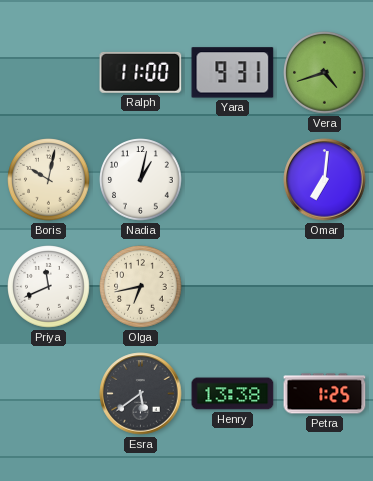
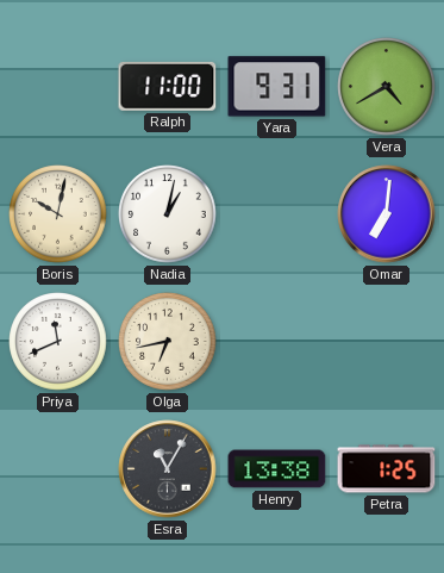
Vera: 4:42 -> 4:40 (387, 87)
Esra: 5:39 -> 11:05 (168, 469)
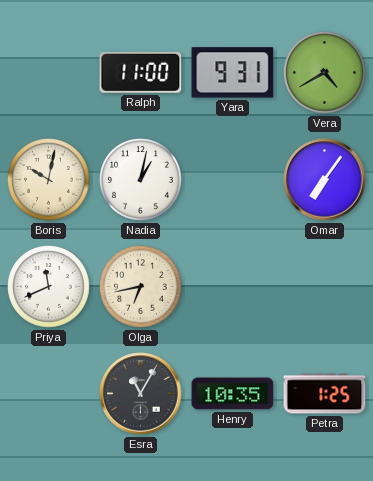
Omar: 7:01 -> 7:06 (325, 180)
Henry: 13:38 -> 10:35 (233, 394)
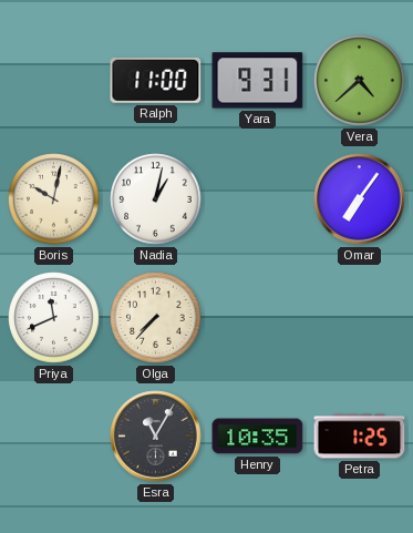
Vera: 4:40 -> 4:38 (360, 81)
Olga: 6:43 -> 7:37 (156, 318)
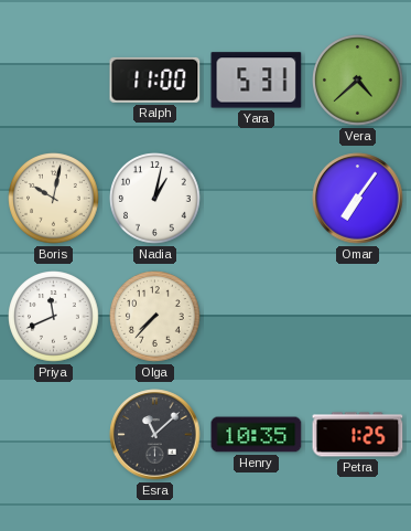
Yara: 9:31 -> 5:31 (257, 81)
Esra: 11:05 -> 11:08 (155, 435)
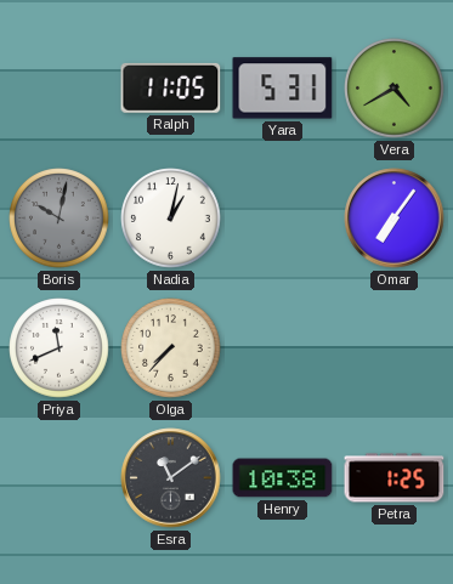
Ralph: 11:00 -> 11:05 (171, 87)
Vera: 4:38 -> 4:40 (395, 89)
Boris dial: cream -> grey (60, 219)
Esra: 11:08 -> 11:09 (171, 478)
Henry: 10:35 -> 10:38 (283, 478)
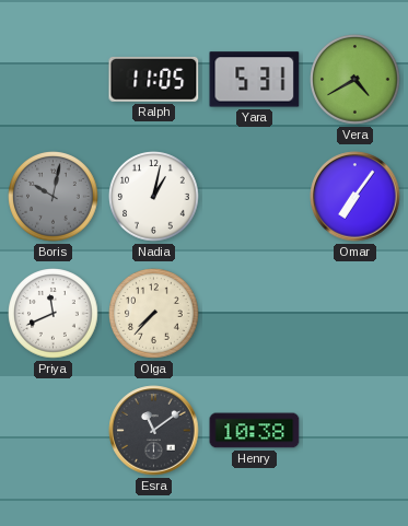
Petra: 1:25 -> none (395, 478)
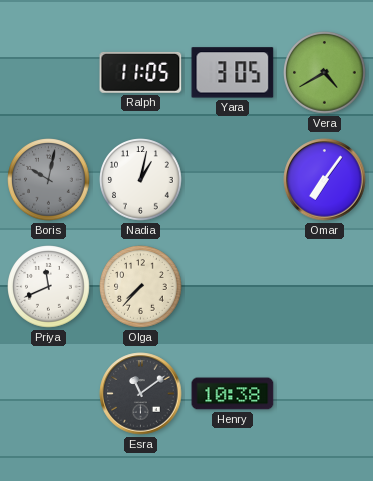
Yara: 5:31 -> 3:05 (233, 73)
